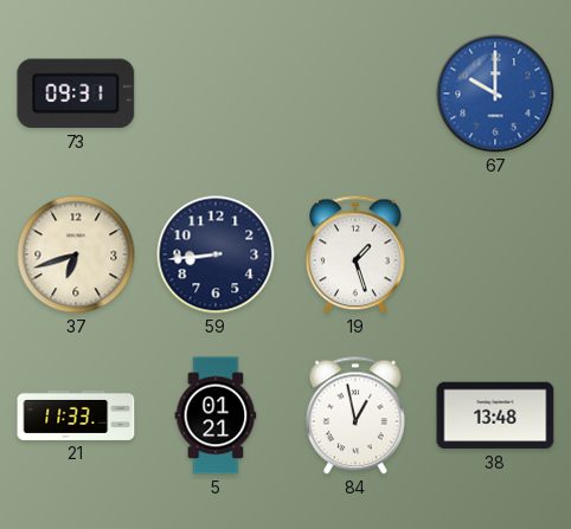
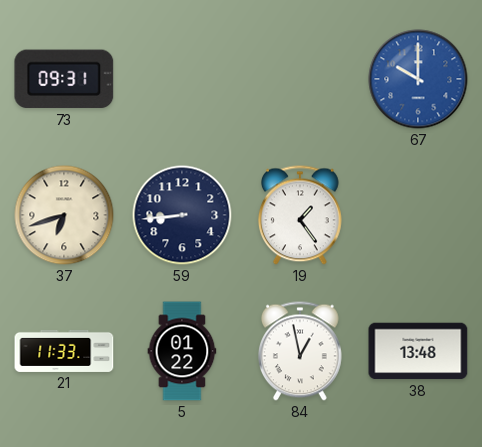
19: 1:27 -> 1:24 (300, 215)
5: 01:21 -> 01:22 (182, 351)
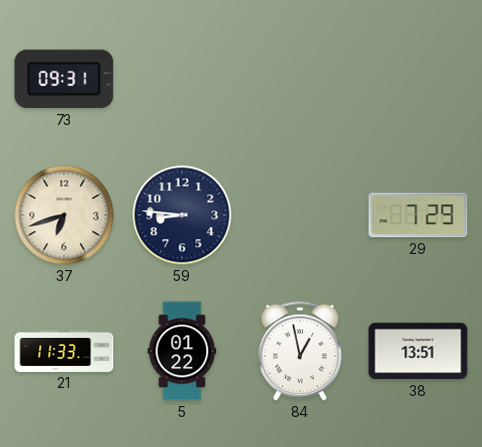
67: 10:00 -> none (418, 79)
59: 8:44 -> 8:46 (182, 215)
19: 1:24 -> none (300, 215)
29: none -> 7:29 (418, 215)
38: 13:48 -> 13:51 (418, 351)
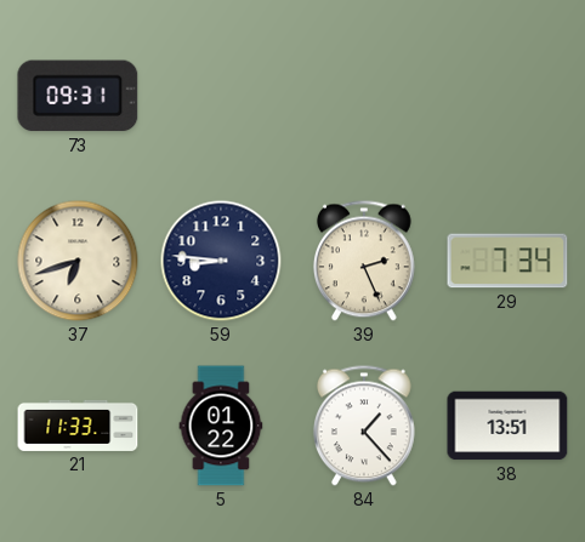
39: none -> 2:26 (364, 261)
29: 7:29 -> 7:34 (507, 261)
84: 12:58 -> 1:23 (364, 426)
